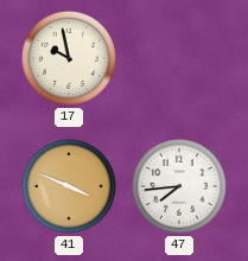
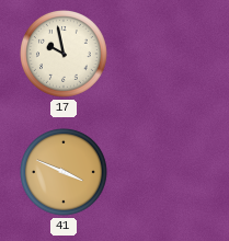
47: 7:44 -> none (180, 187)
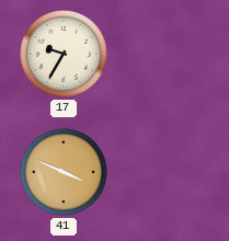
17: 9:58 -> 9:35 (65, 55)
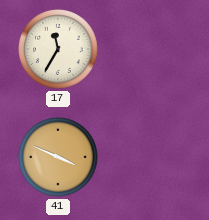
17: 9:35 -> 11:35 (59, 50)
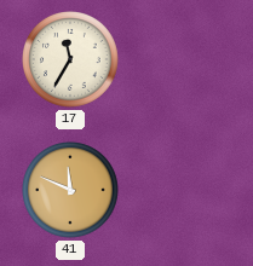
41: 3:49 -> 11:49 (71, 191)
